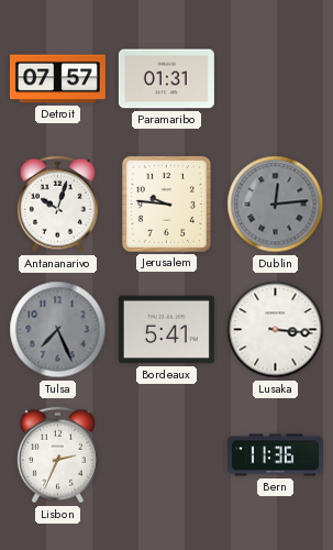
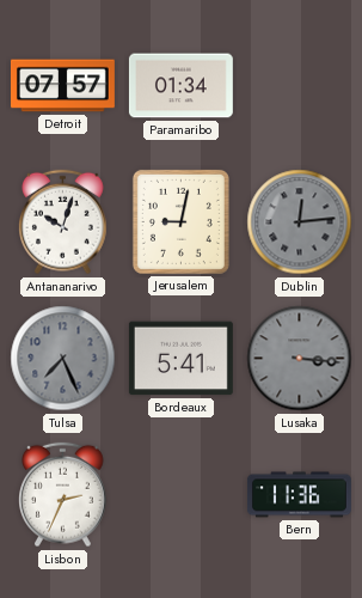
Paramaribo: 01:31 -> 01:34 (180, 86)
Jerusalem: 9:46 -> 9:02 (180, 221)
Lusaka dial: white -> grey (300, 359)
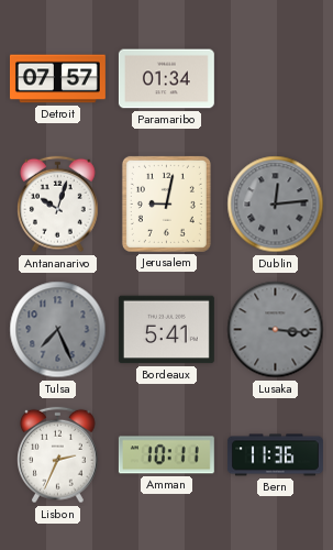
Amman: none -> 10:11 (166, 455)
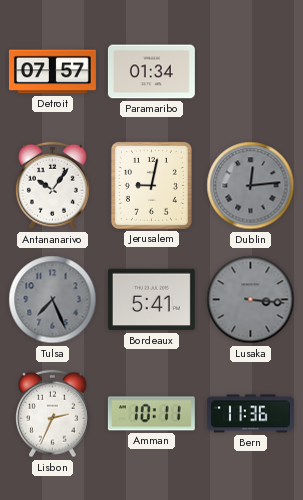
Antananarivo: 10:03 -> 10:06 (53, 186)
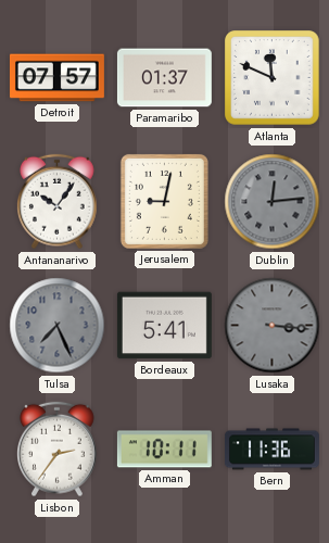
Paramaribo: 01:34 -> 01:37 (164, 78)
Atlanta: none -> 11:49 (273, 78)
Lisbon: 2:34 -> 2:36 (58, 450)
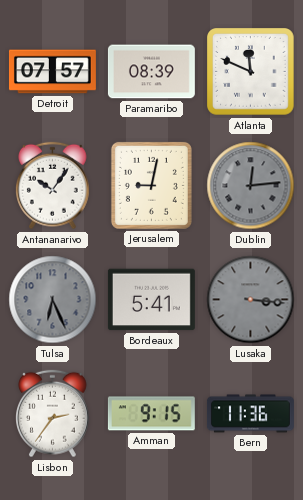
Paramaribo: 01:37 -> 08:39 (151, 72)
Tulsa: 7:26 -> 6:26 (53, 300)
Amman: 10:11 -> 9:15 (151, 414)
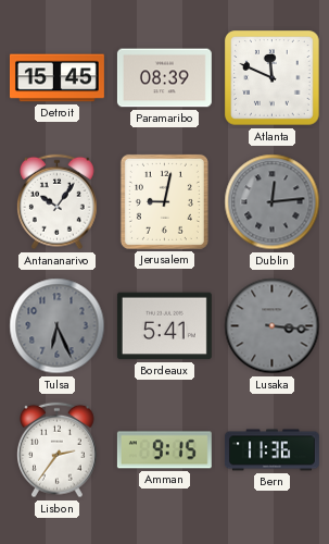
Detroit: 07:57 -> 15:45 (56, 78)
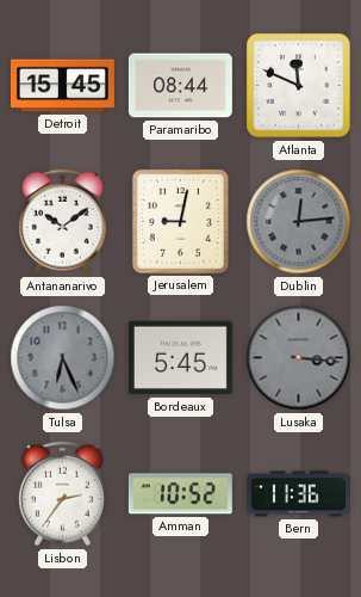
Paramaribo: 08:39 -> 08:44 (180, 86)
Antananarivo: 10:06 -> 10:09 (63, 222)
Bordeaux: 5:41 -> 5:45 (180, 358)
Amman: 9:15 -> 10:52 (180, 494)
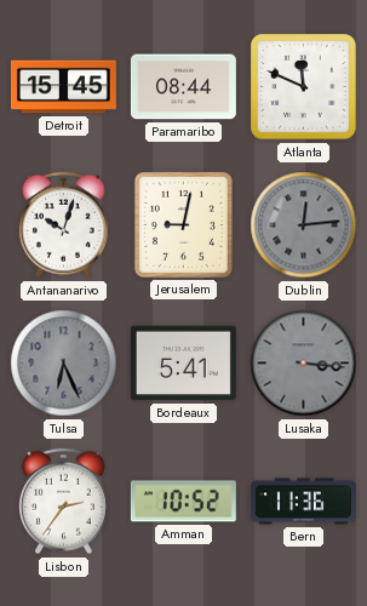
Antananarivo: 10:09 -> 10:03 (64, 225)
Bordeaux: 5:45 -> 5:41 (183, 364)
